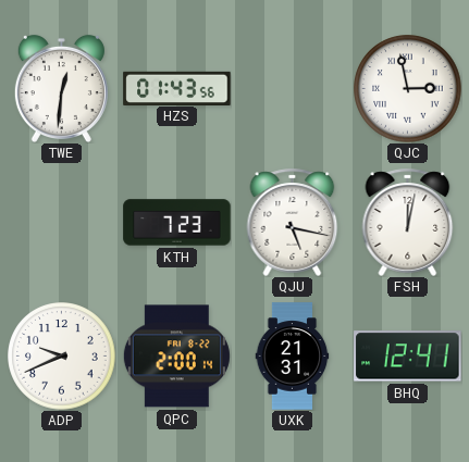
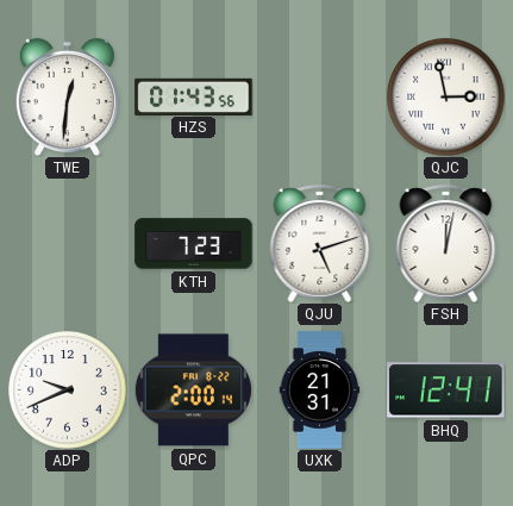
QJU: 5:17 -> 5:12 (320, 243)
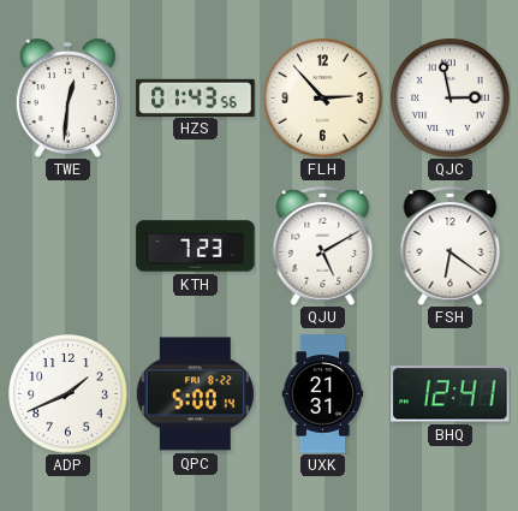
FLH: none -> 2:53 (323, 99)
QJU: 5:12 -> 5:10 (323, 245)
FSH: 12:02 -> 6:21 (451, 245)
ADP: 9:41 -> 1:41 (69, 394)
QPC: 2:00 -> 5:00 (195, 394)
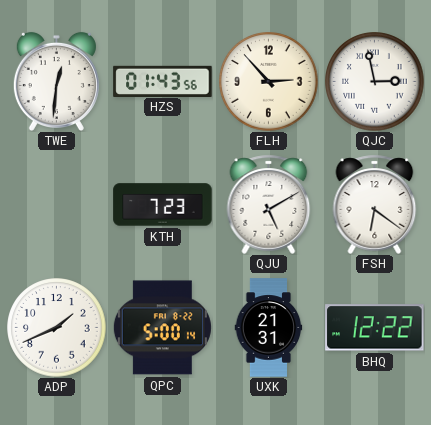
BHQ: 12:41 -> 12:22 (375, 328)
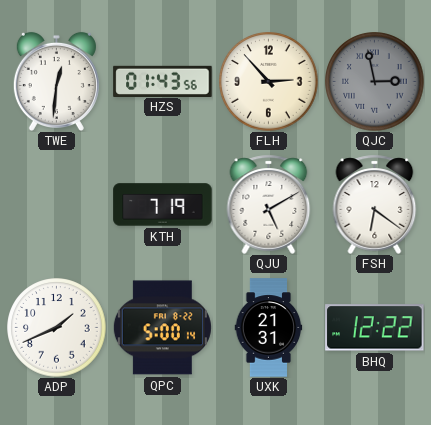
QJC dial: white -> grey (375, 82)
KTH: 7:23 -> 7:19 (163, 205)
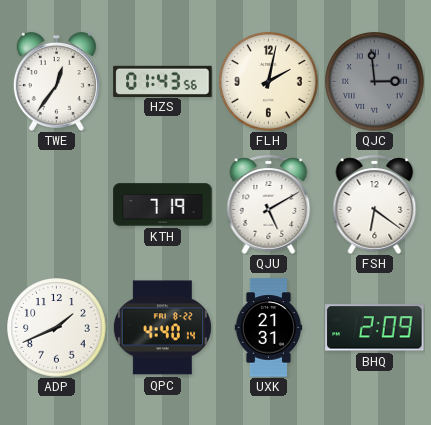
TWE: 12:31 -> 12:36 (56, 81)
FLH: 2:53 -> 2:02 (269, 82)
QJC: 2:58 -> 2:59 (375, 82)
QPC: 5:00 -> 4:40 (162, 328)
BHQ: 12:22 -> 2:09 (375, 328)
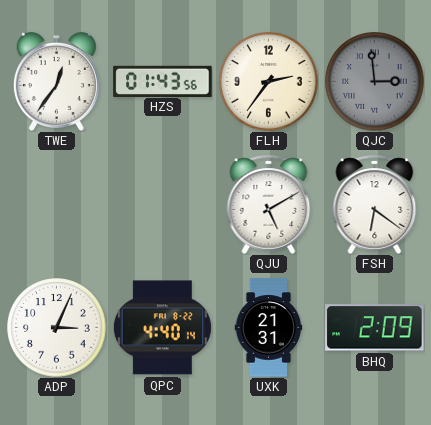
FLH: 2:02 -> 2:36 (269, 82)
KTH: 7:19 -> none (163, 205)
ADP: 1:41 -> 3:04 (57, 328)
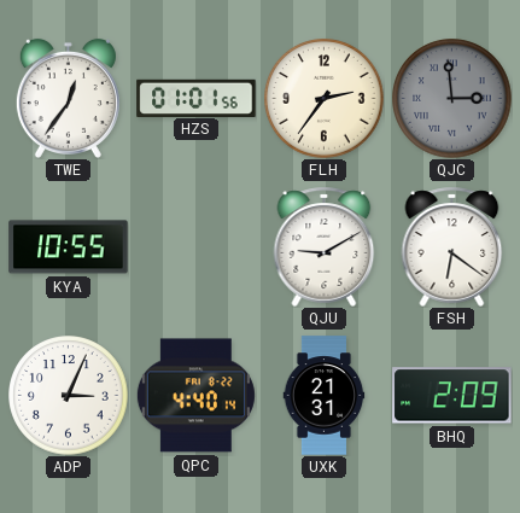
HZS: 01:43 -> 01:01 (197, 98)
KYA: none -> 10:55 (69, 247)
QJU: 5:10 -> 9:10 (325, 246)
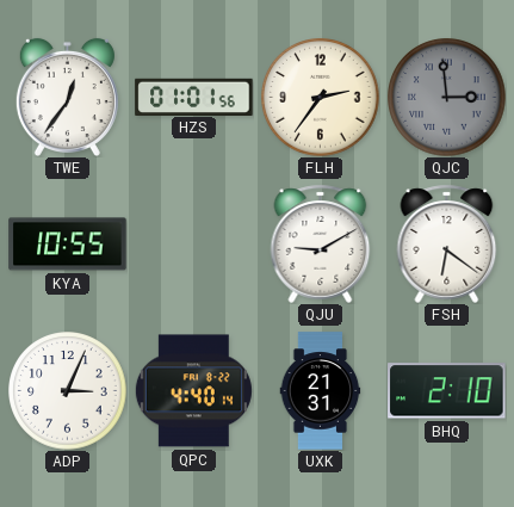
BHQ: 2:09 -> 2:10 (447, 391)
